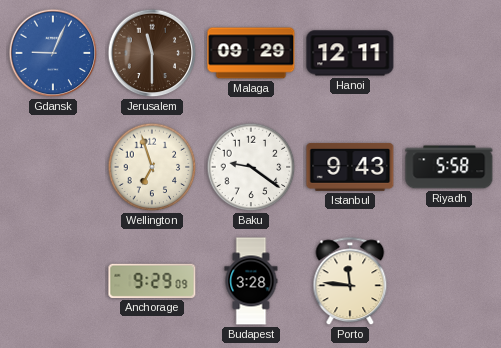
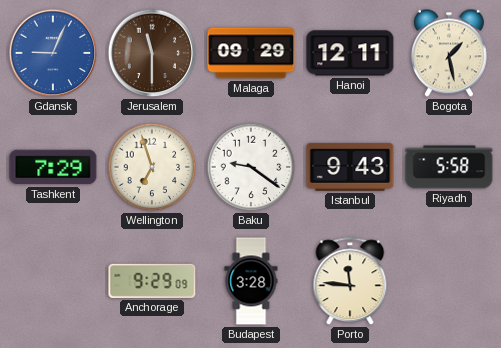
Bogota: none -> 1:28 (449, 53)
Tashkent: none -> 7:29 (53, 167)
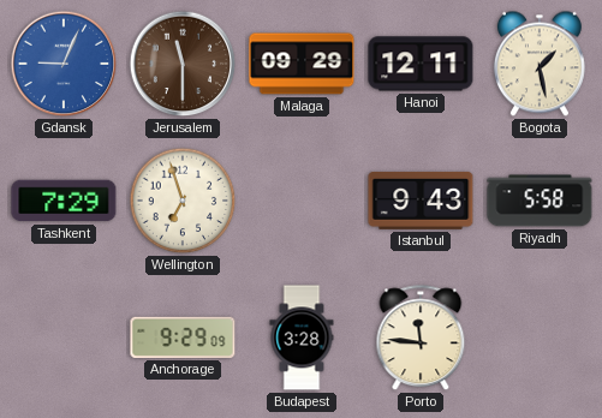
Baku: 9:21 -> none (251, 167)
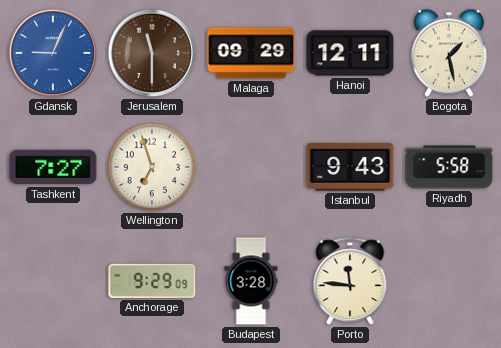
Tashkent: 7:29 -> 7:27 (53, 167)
